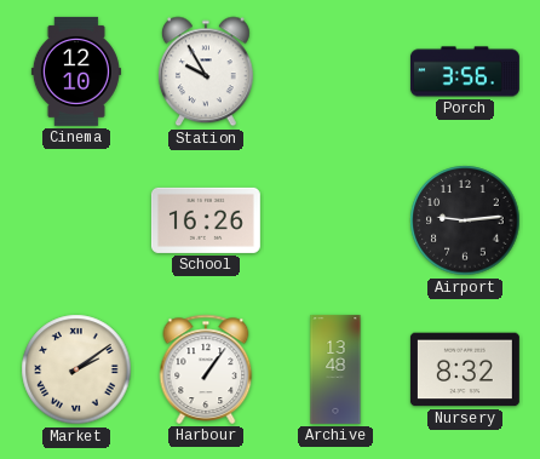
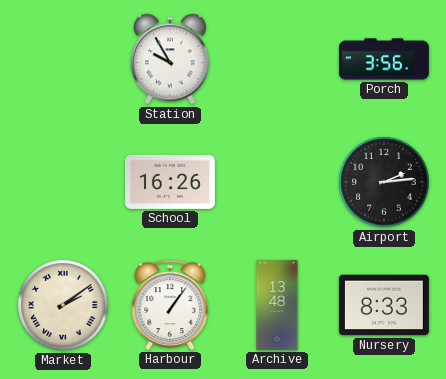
Cinema: 12:10 -> none (76, 71)
Airport: 9:14 -> 2:14 (384, 182)
Nursery: 8:32 -> 8:33 (384, 305)
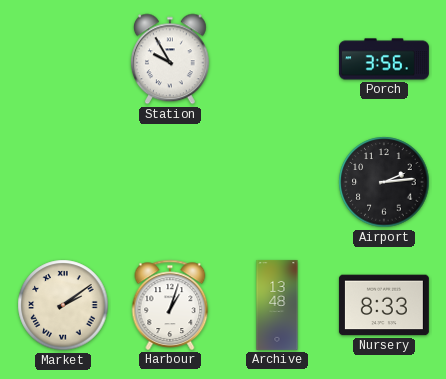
School: 16:26 -> none (170, 182)
Harbour: 1:06 -> 1:03 (170, 305)
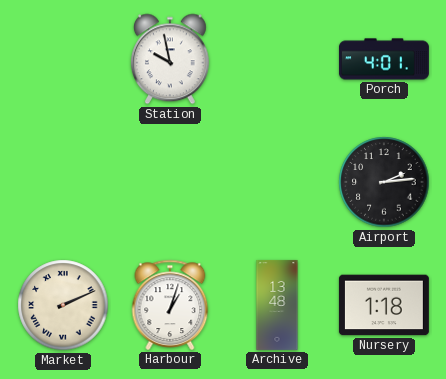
Station: 9:55 -> 9:58 (170, 59)
Porch: 3:56 -> 4:01 (384, 59)
Market: 2:09 -> 2:11 (63, 305)
Nursery: 8:33 -> 1:18 (384, 305)
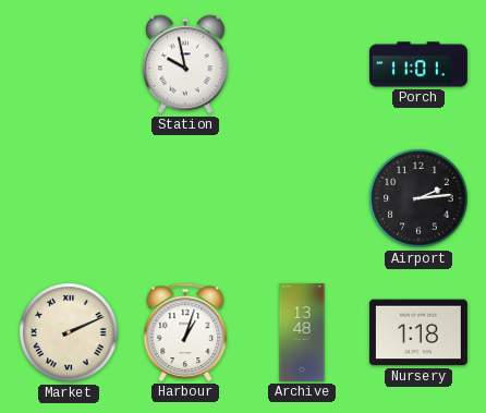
Porch: 4:01 -> 11:01 (418, 64)
